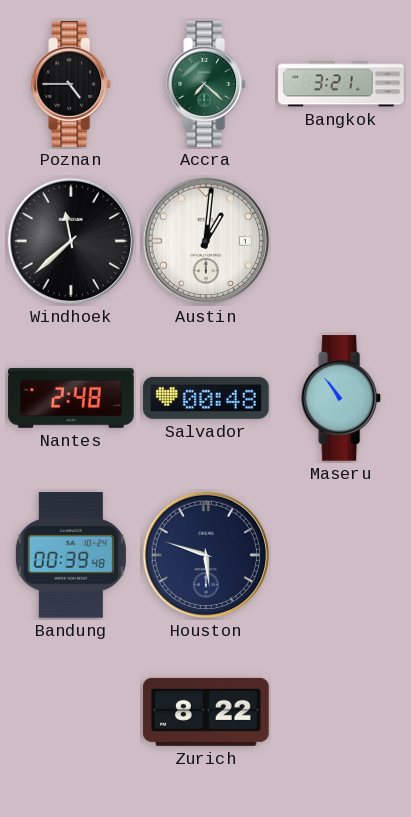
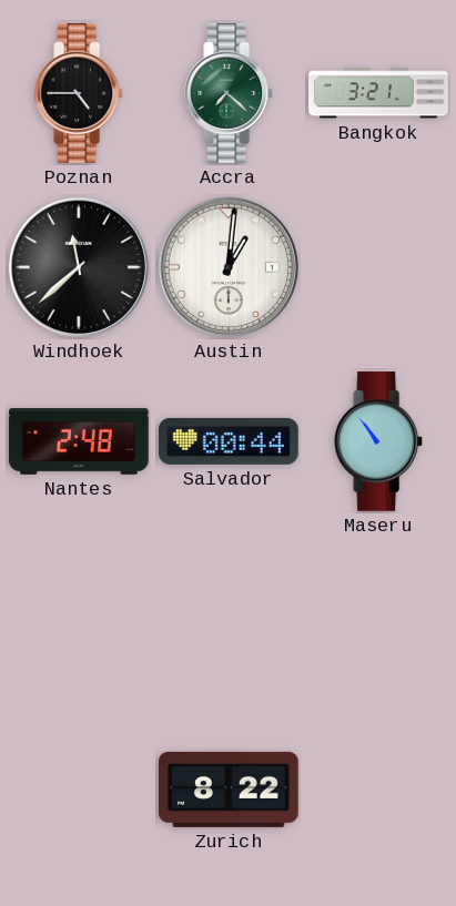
Salvador: 00:48 -> 00:44 (229, 441)
Bandung: 00:39 -> none (71, 555)
Houston: 5:48 -> none (206, 555)
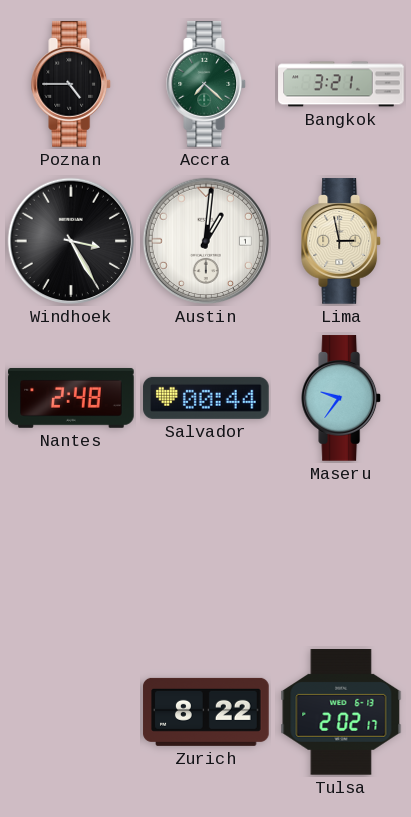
Windhoek: 11:38 -> 3:25 (71, 241)
Lima: none -> 2:58 (342, 241)
Maseru: 10:54 -> 9:36 (342, 398)
Tulsa: none -> 2:02 (341, 713)
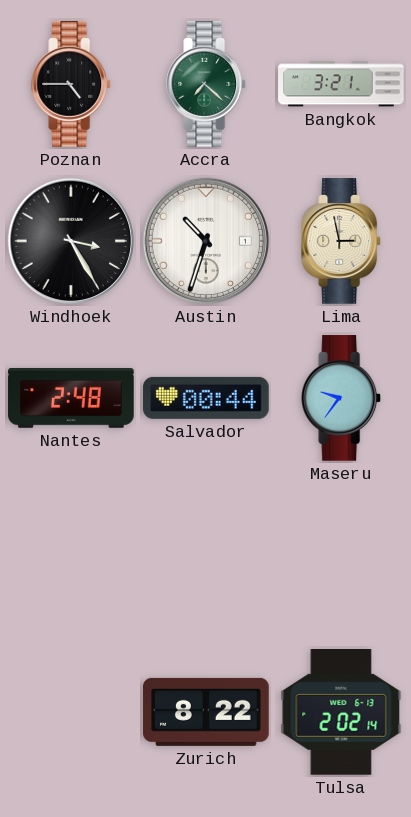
Austin: 1:01 -> 10:33 (206, 241)
Tulsa: 2:02:17 -> 2:02:14 (341, 713)
